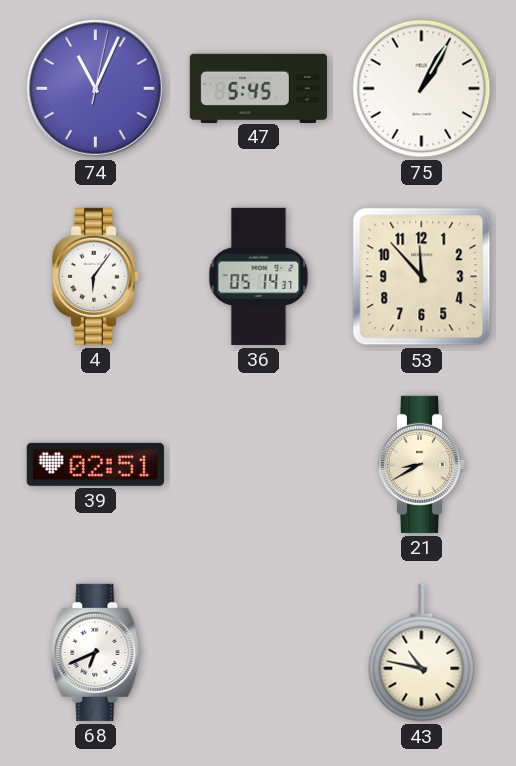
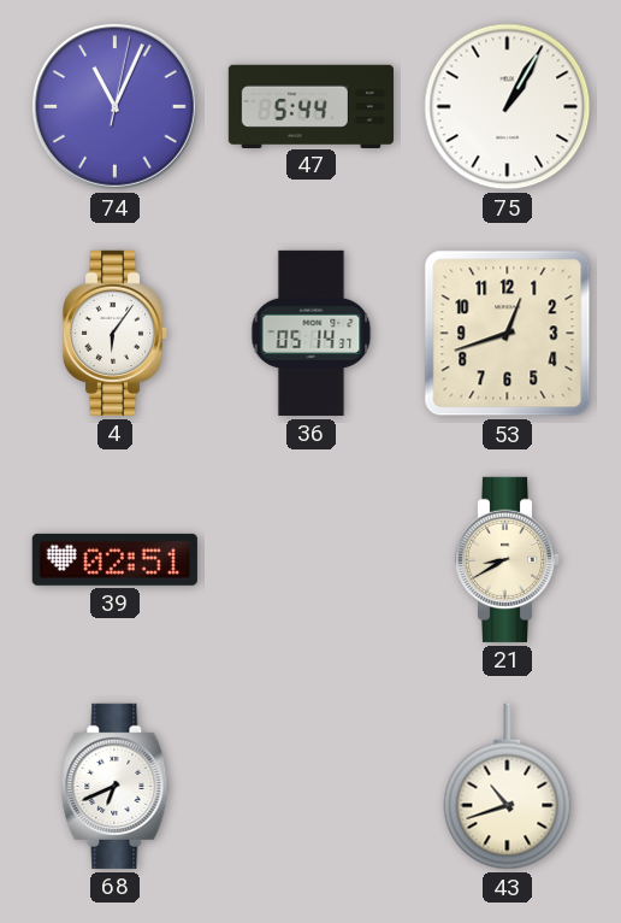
47: 5:45 -> 5:44 (310, 106)
53: 11:53 -> 12:42 (508, 334)
43: 10:47 -> 10:42 (508, 787)
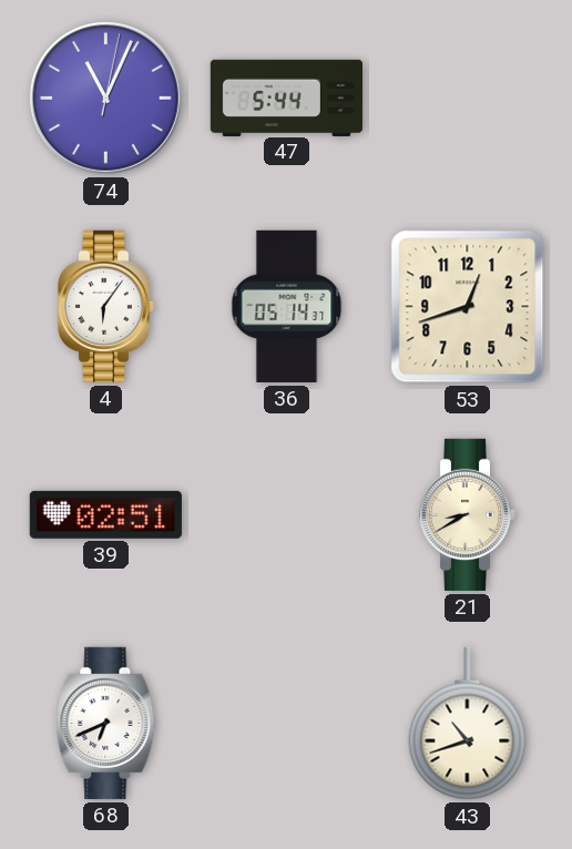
75: 1:05 -> none (508, 107)
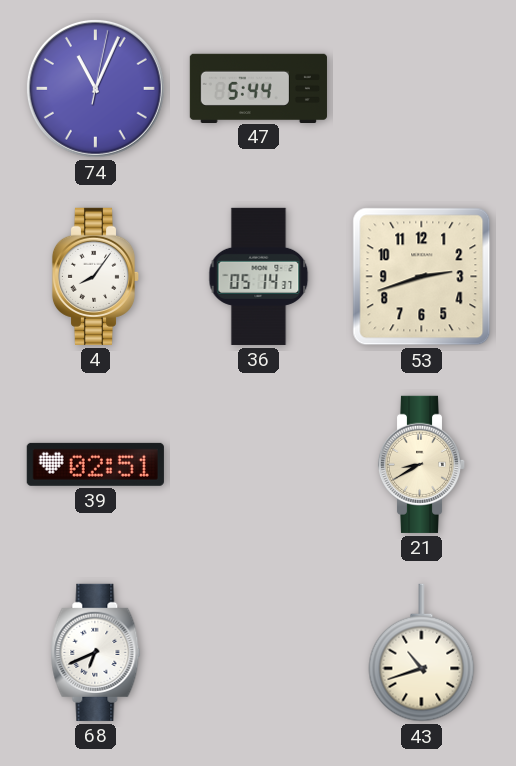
4: 6:06 -> 8:06 (96, 276)
53: 12:42 -> 2:42 (422, 277)
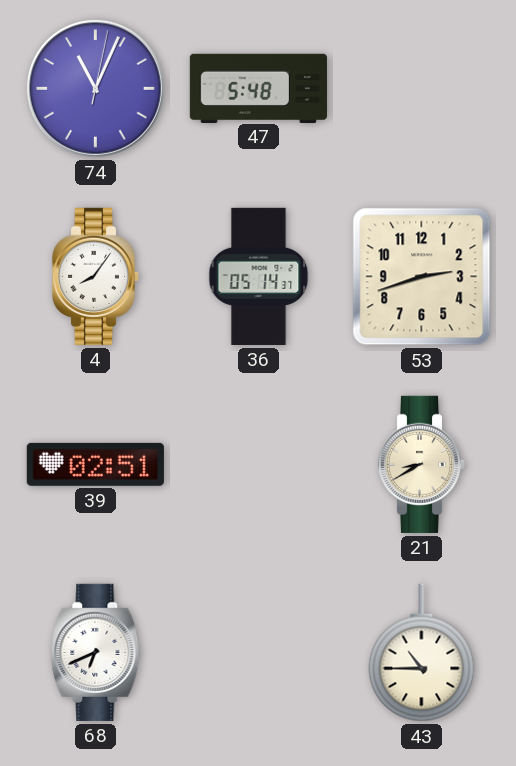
47: 5:44 -> 5:48 (258, 88)
43: 10:42 -> 10:45 (422, 653)
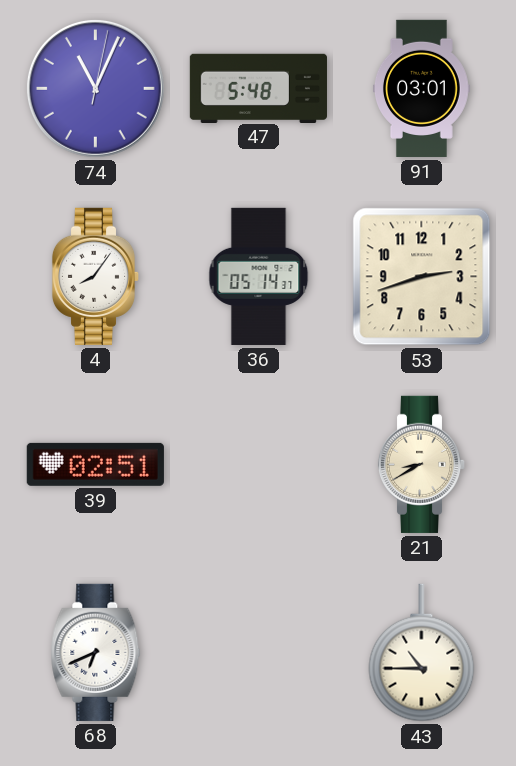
91: none -> 03:01 (422, 88)
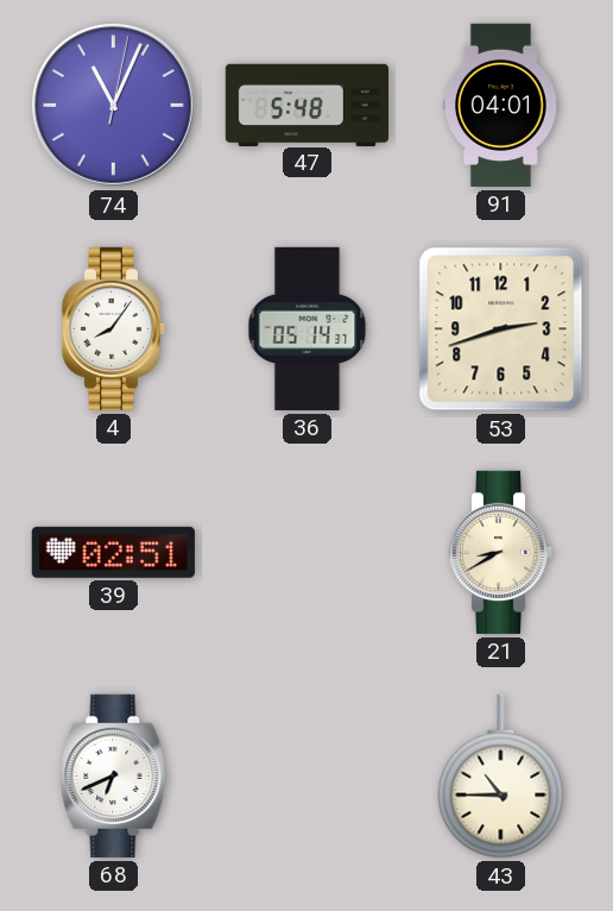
91: 03:01 -> 04:01 (501, 105)
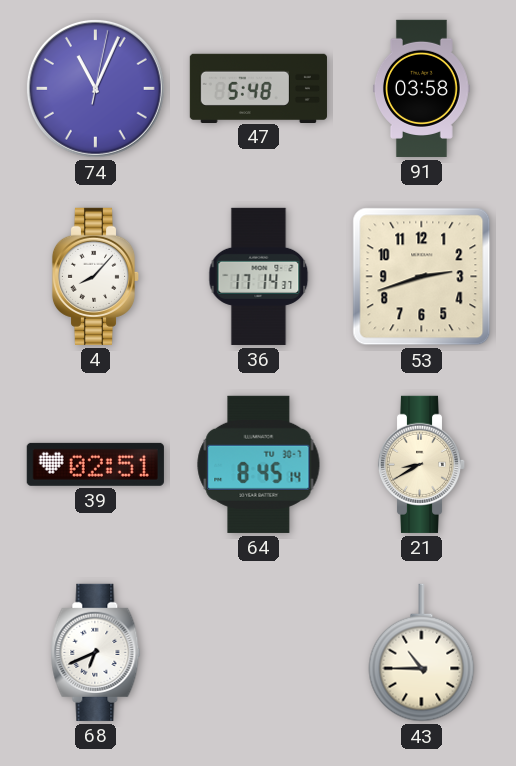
91: 04:01 -> 03:58 (422, 88)
4: 8:06 -> 8:07 (96, 276)
36: 05:14 -> 17:14 (259, 276)
64: none -> 8:45 (259, 464)
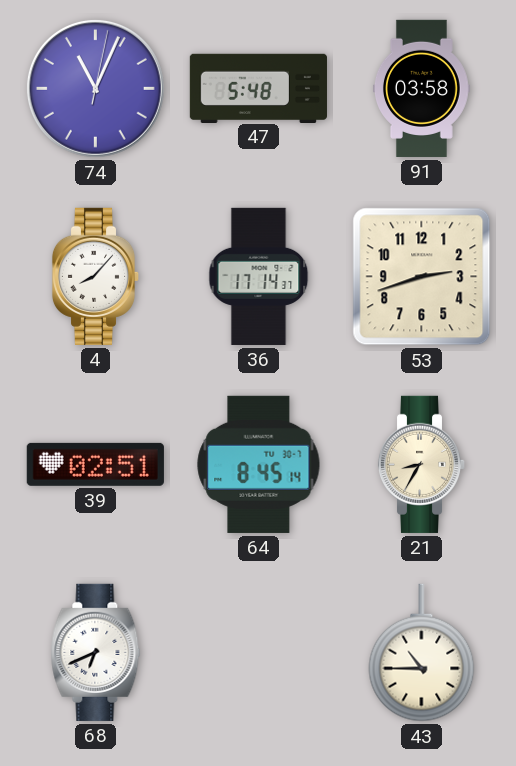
21: 8:40 -> 8:35 (422, 464)
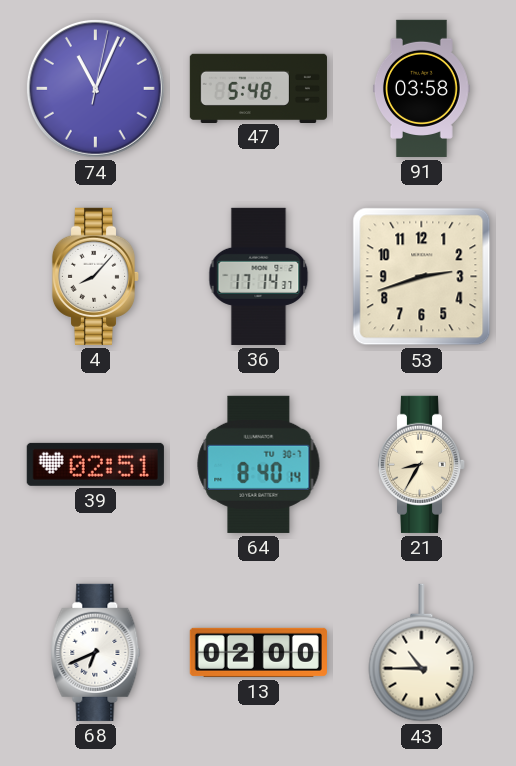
64: 8:45 -> 8:40 (259, 464)
13: none -> 02:00 (258, 652)
